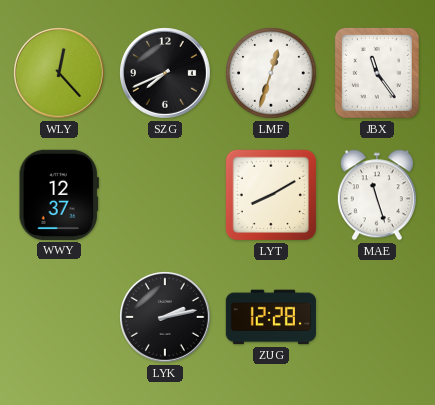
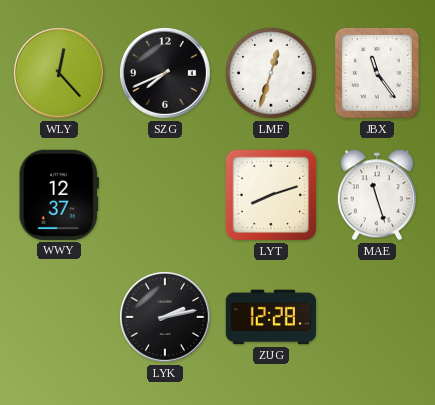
LYT: 8:10 -> 8:12 (271, 195)
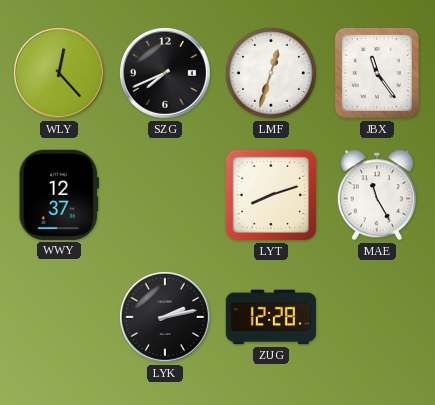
MAE: 11:27 -> 11:25 (377, 195)
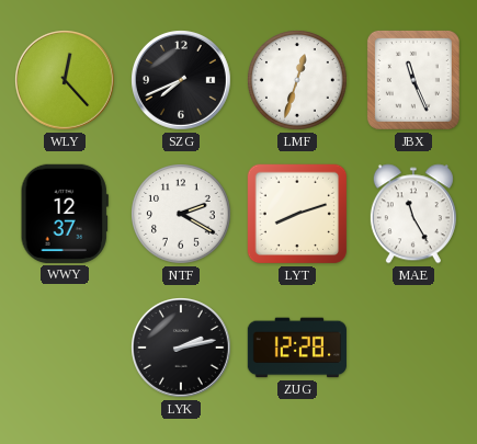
JBX: 11:24 -> 11:26 (413, 80)
NTF: none -> 2:20 (182, 215)
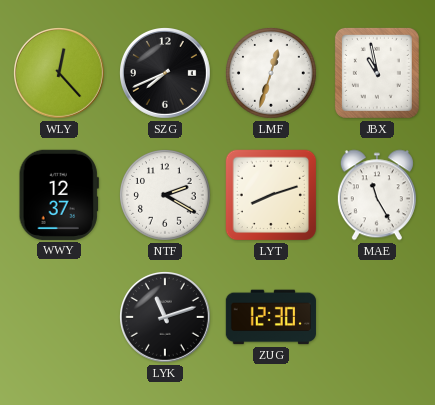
JBX: 11:26 -> 10:58 (377, 73)
LYK: 2:13 -> 11:12 (166, 318)
ZUG: 12:28 -> 12:30 (271, 317)
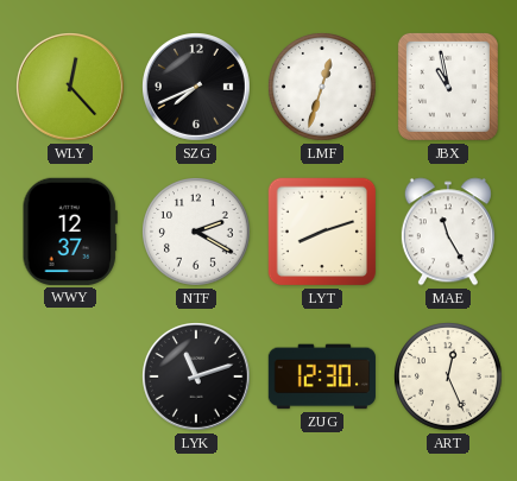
ART: none -> 12:26 (449, 378)
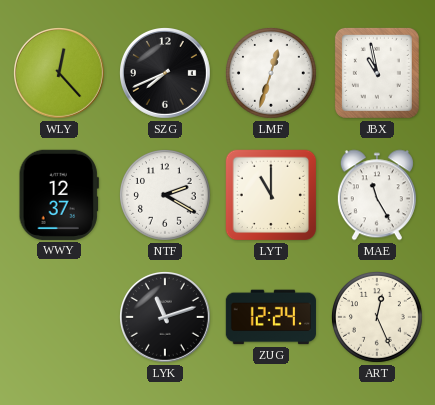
LYT: 8:12 -> 11:00 (271, 195)
ZUG: 12:30 -> 12:24 (271, 317)
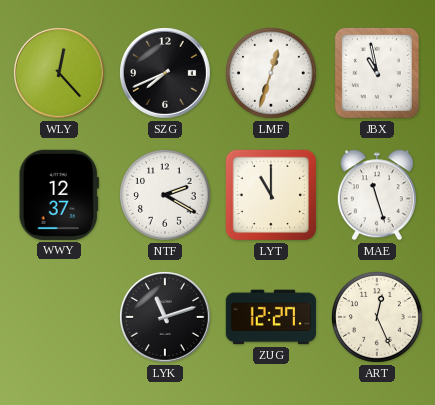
MAE: 11:25 -> 11:27 (377, 195)
ZUG: 12:24 -> 12:27 (271, 317)
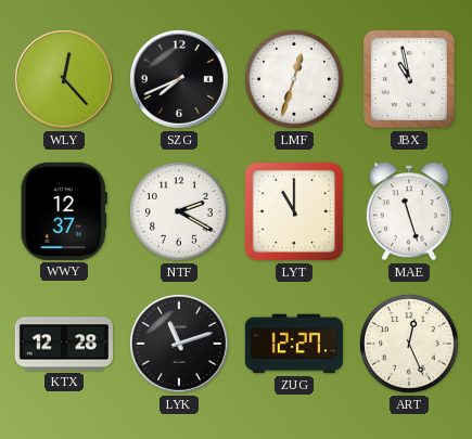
KTX: none -> 12:28 (63, 344)
